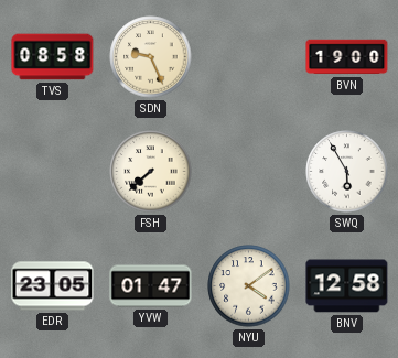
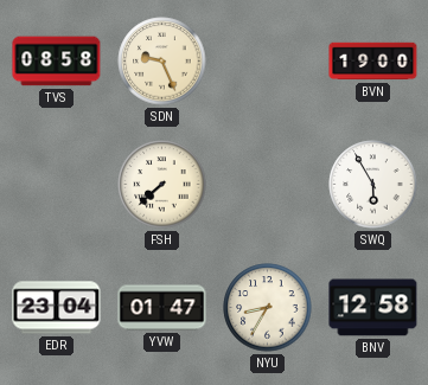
EDR: 23:05 -> 23:04 (57, 308)
NYU: 4:09 -> 8:35 (268, 308)
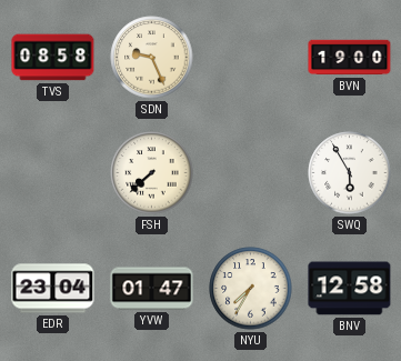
NYU: 8:35 -> 7:35 (251, 289)
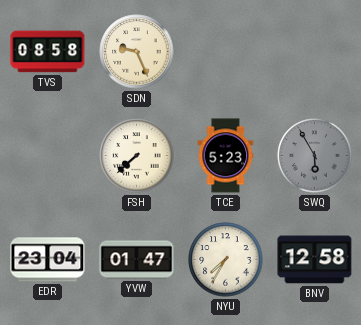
BVN: 19:00 -> none (350, 58)
TCE: none -> 5:23 (226, 156)
SWQ dial: white -> grey (315, 156)
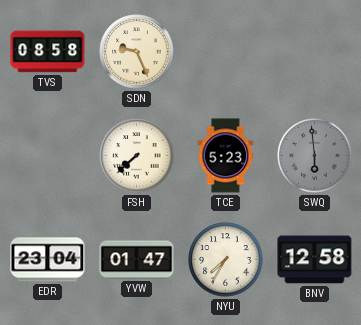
SWQ: 5:55 -> 5:59 (315, 156)
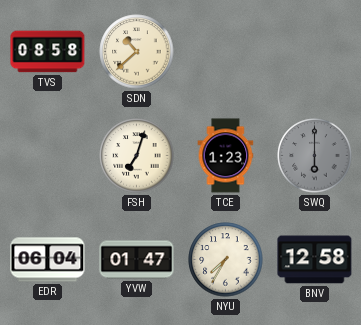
SDN: 9:26 -> 10:38 (137, 52)
FSH: 7:38 -> 7:03 (137, 156)
TCE: 5:23 -> 1:23 (226, 156)
SWQ: 5:59 -> 6:00 (315, 156)
EDR: 23:04 -> 06:04 (48, 260)
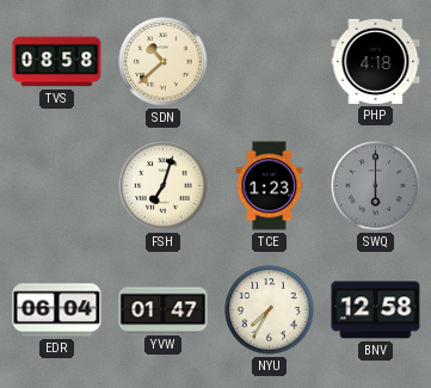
PHP: none -> 4:18 (376, 61)
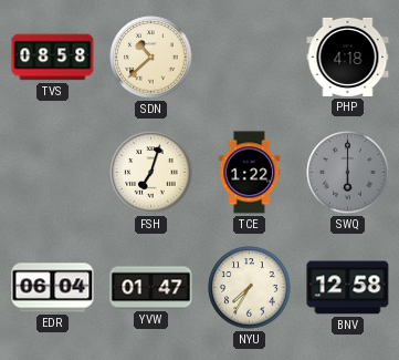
TCE: 1:23 -> 1:22 (250, 173)
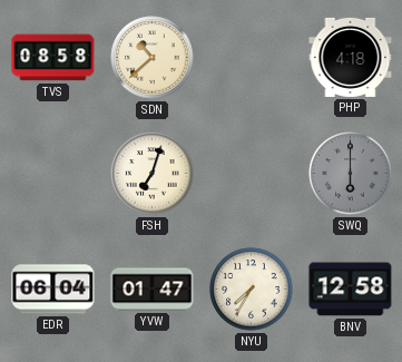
TCE: 1:22 -> none (250, 173)
